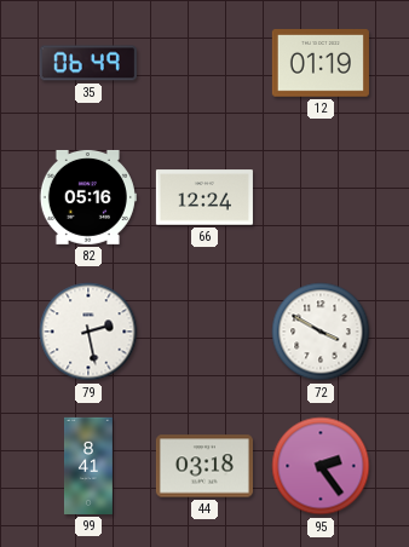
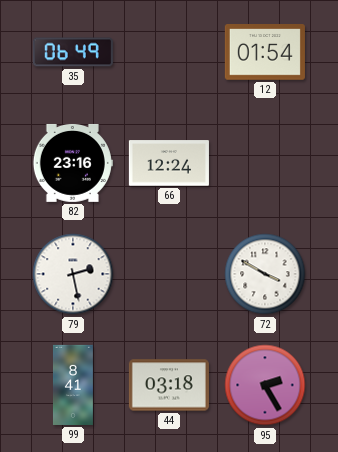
12: 01:19 -> 01:54 (265, 52)
82: 05:16 -> 23:16 (73, 163)
95: 2:24 -> 2:25 (265, 385)
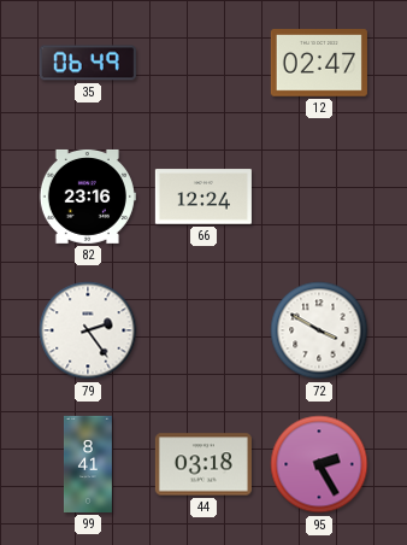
12: 01:54 -> 02:47 (319, 63)
79: 2:28 -> 2:24 (88, 330)
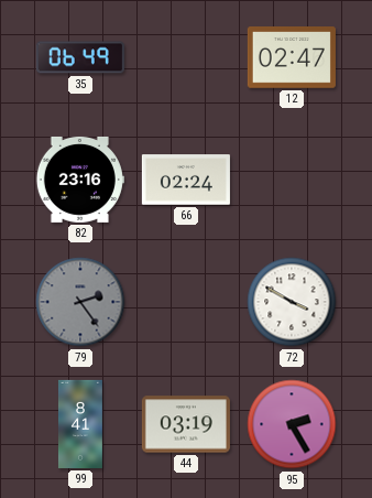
66: 12:24 -> 02:24 (186, 180)
79 dial: white -> grey (80, 302)
44: 03:18 -> 03:19 (186, 424)
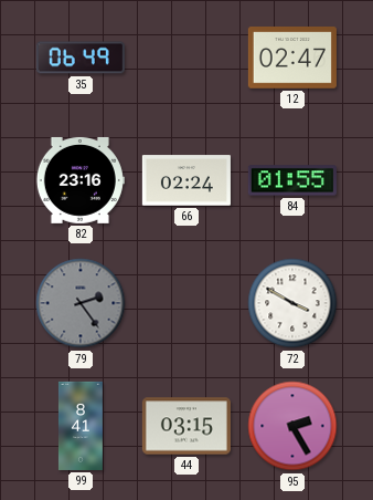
84: none -> 01:55 (292, 180)
44: 03:19 -> 03:15 (186, 426)
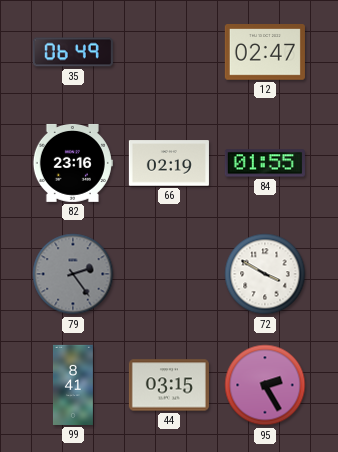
66: 02:24 -> 02:19 (169, 163)
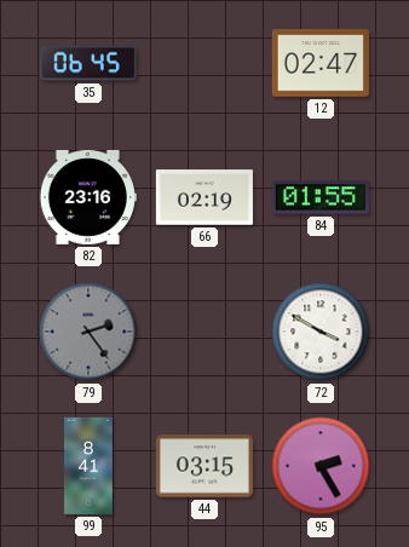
35: 06:49 -> 06:45 (88, 63)
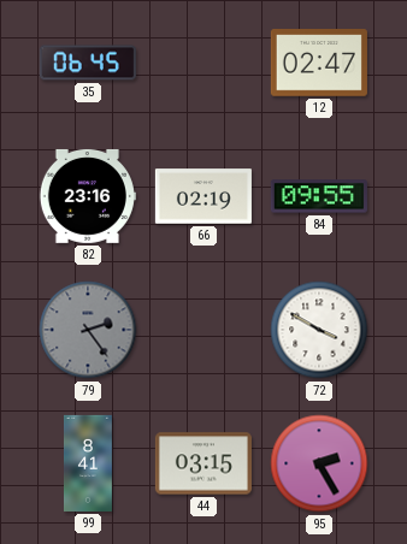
84: 01:55 -> 09:55 (319, 196)
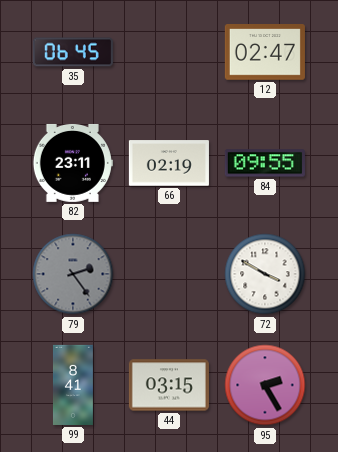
82: 23:16 -> 23:11 (73, 163)
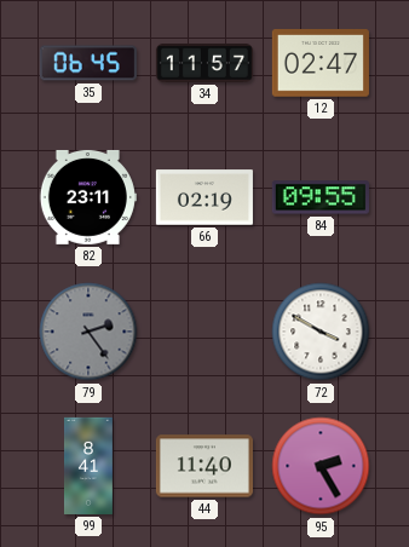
34: none -> 11:57 (204, 63)
44: 03:15 -> 11:40 (204, 466)
